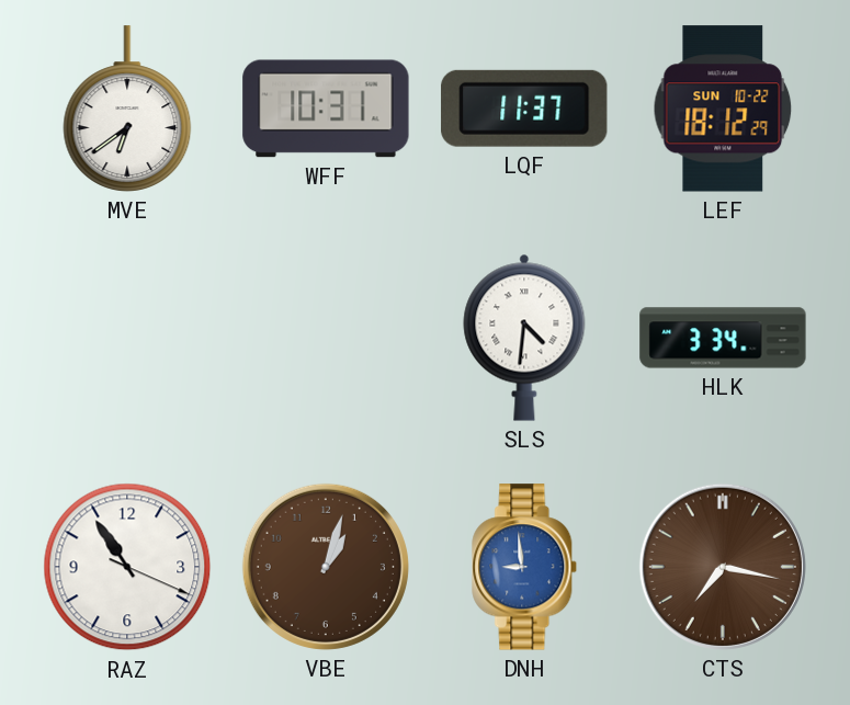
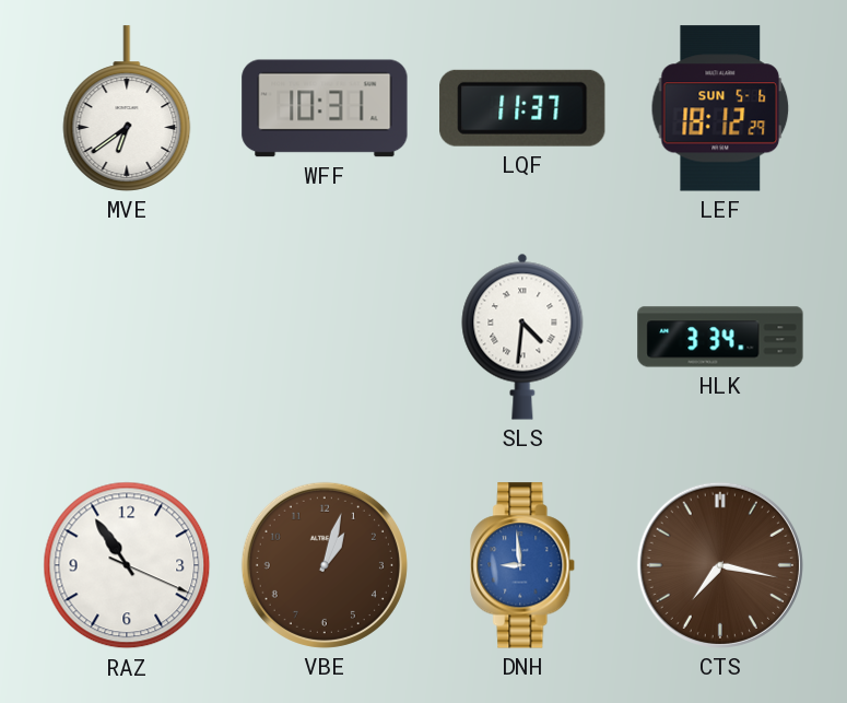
LEF date: SUN 10-22 -> SUN 5-6 (720, 108)
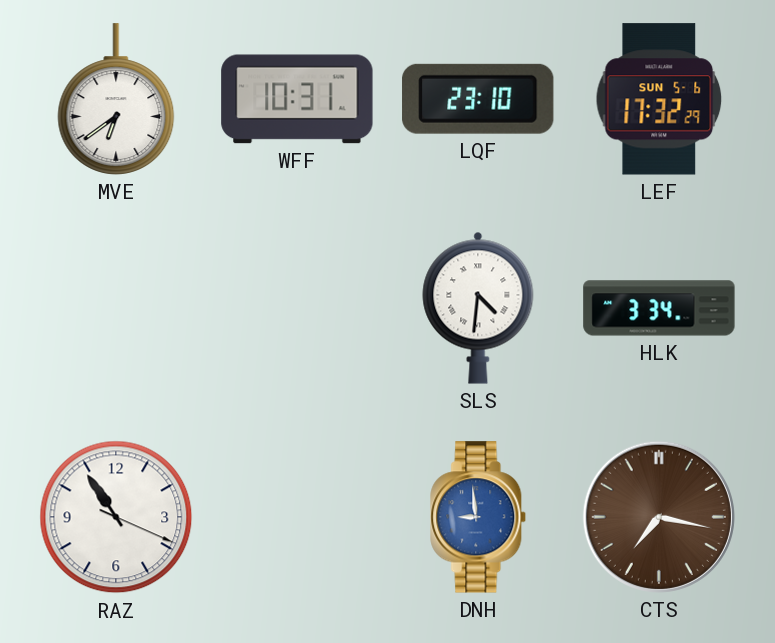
LQF: 11:37 -> 23:10 (478, 99)
LEF: 18:12 -> 17:32 (659, 99)
VBE: 1:03 -> none (325, 565)
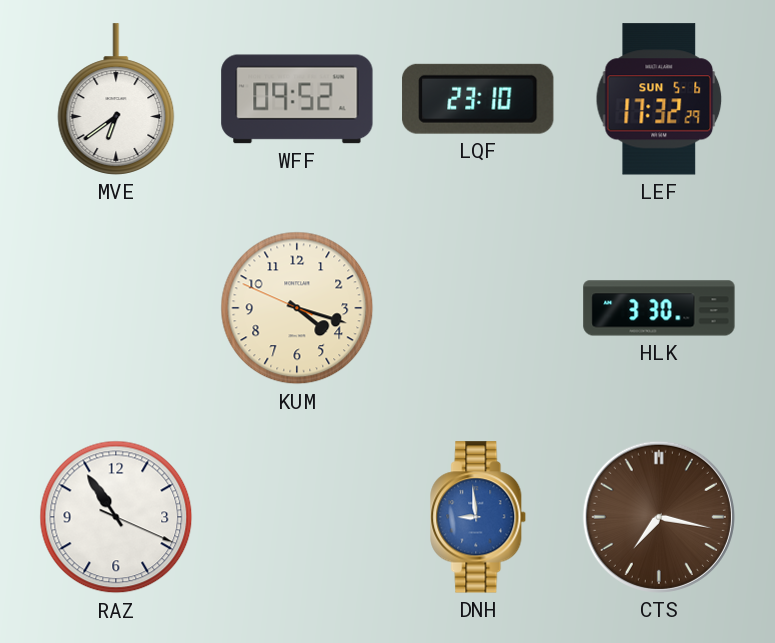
WFF: 10:31 -> 09:52 (297, 99)
KUM: none -> 4:17 (297, 308)
SLS: 4:31 -> none (478, 308)
HLK: 3:34 -> 3:30 (659, 308)
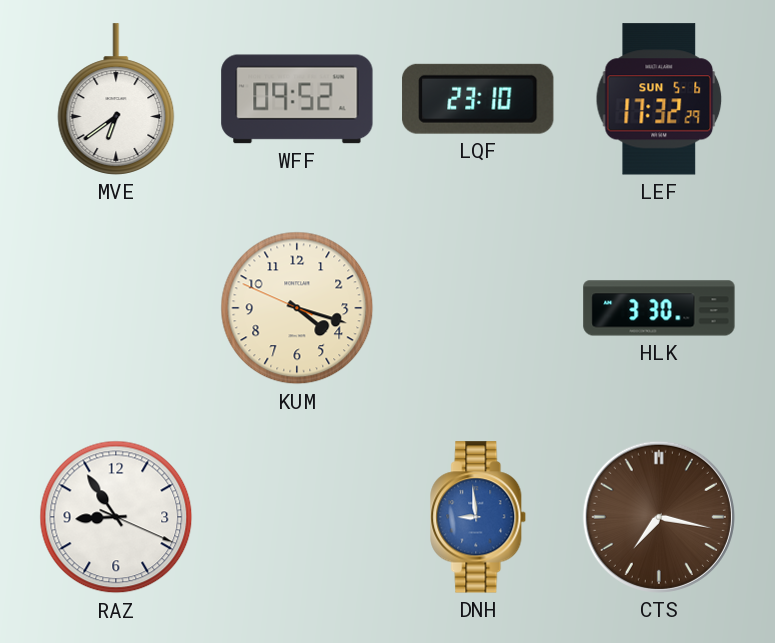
RAZ: 10:54 -> 8:54 (116, 517)
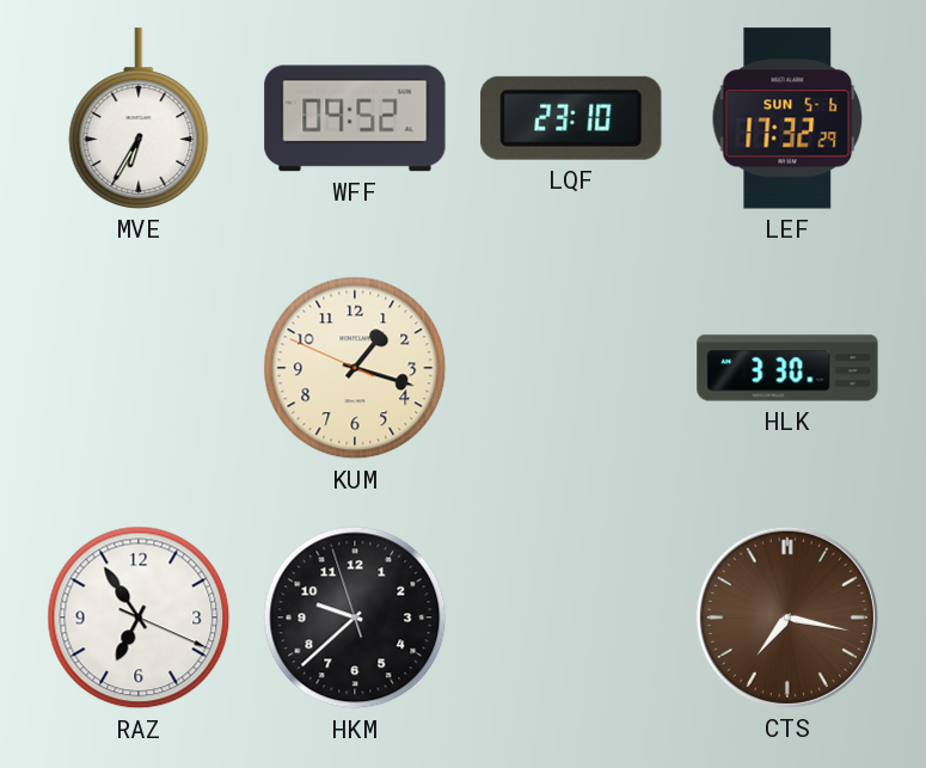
MVE: 6:39 -> 6:35 (139, 118)
KUM: 4:17 -> 1:17 (355, 368)
RAZ: 8:54 -> 6:54 (139, 618)
HKM: none -> 9:37 (355, 618)
DNH: 8:59 -> none (479, 517)
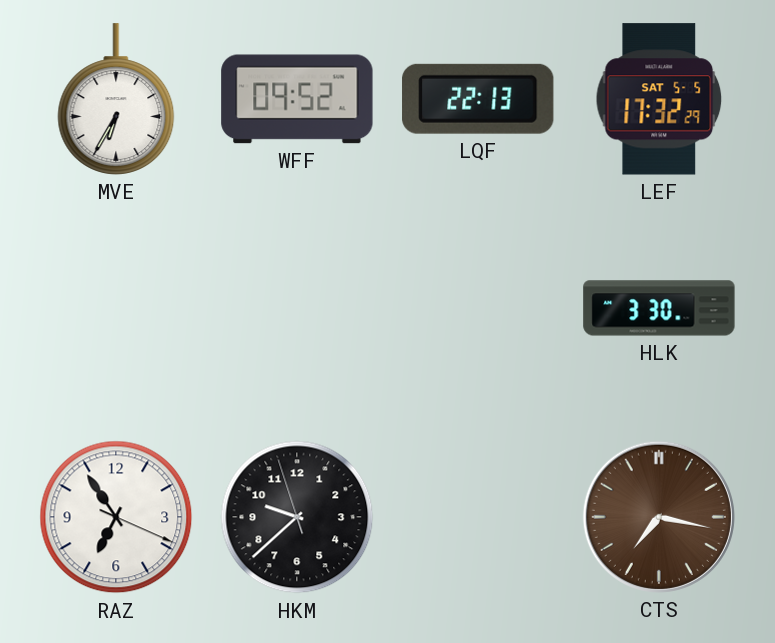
LQF: 23:10 -> 22:13 (478, 99)
LEF date: SUN 5-6 -> SAT 5-5 (659, 99)
KUM: 1:17 -> none (355, 368)
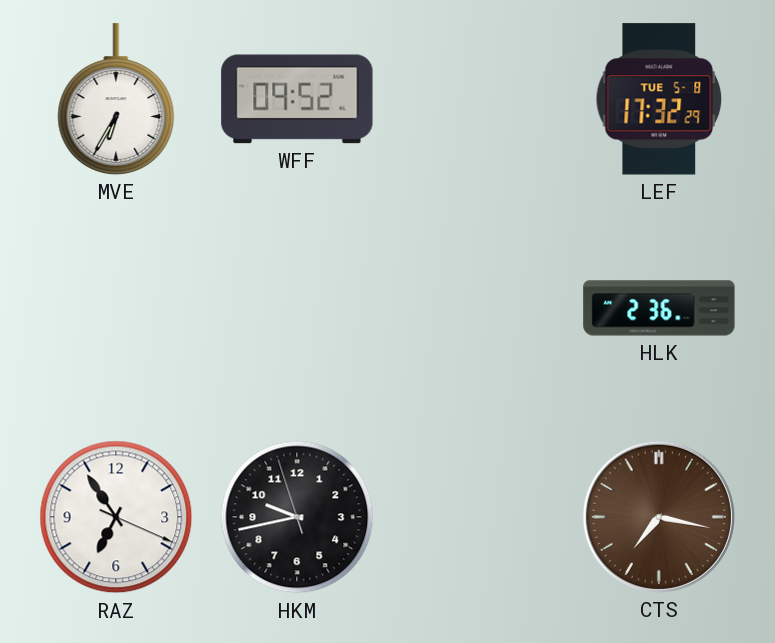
LQF: 22:13 -> none (478, 99)
LEF date: SAT 5-5 -> TUE 5-8 (659, 99)
HLK: 3:30 -> 2:36 (659, 308)
HKM: 9:37 -> 9:42 (297, 517)
